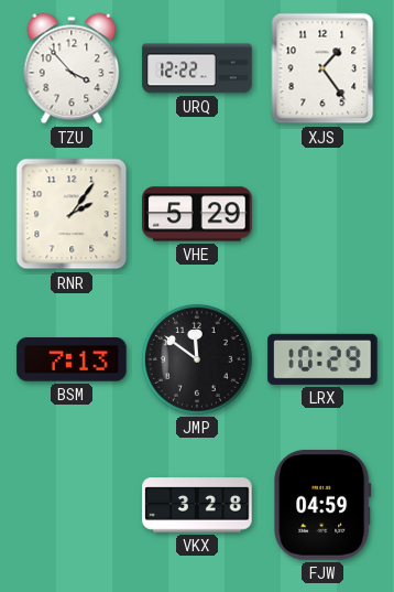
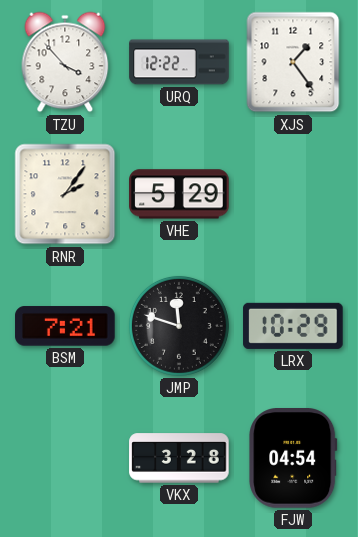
BSM: 7:13 -> 7:21 (65, 326)
JMP: 11:51 -> 11:48 (179, 326)
FJW: 04:59 -> 04:54 (293, 458)
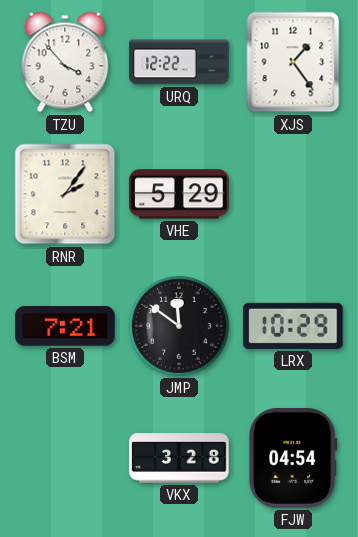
JMP: 11:48 -> 11:51 (179, 326)
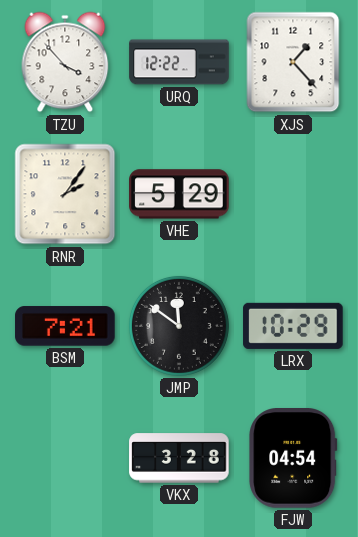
XJS: 1:24 -> 1:23 (293, 62)
